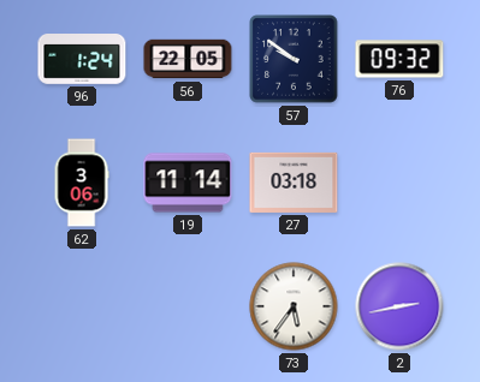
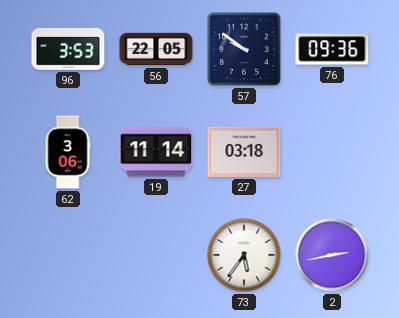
96: 1:24 -> 3:53 (68, 50)
76: 09:32 -> 09:36 (332, 49)
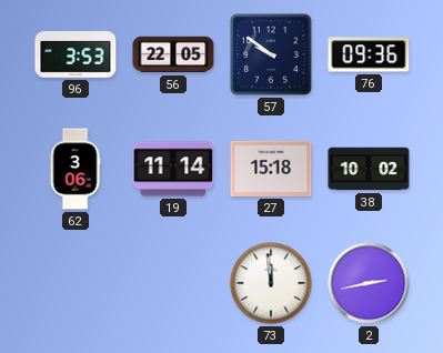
27: 03:18 -> 15:18 (271, 169)
38: none -> 10:02 (369, 169)
73: 5:36 -> 11:59 (271, 283)
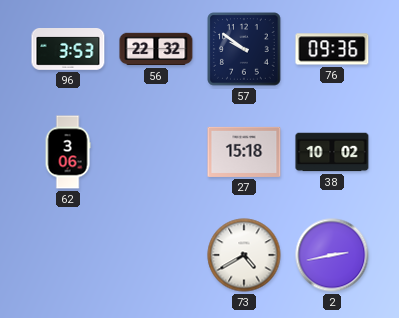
56: 22:05 -> 22:32 (156, 49)
19: 11:14 -> none (173, 169)
73: 11:59 -> 4:40 (244, 255)
